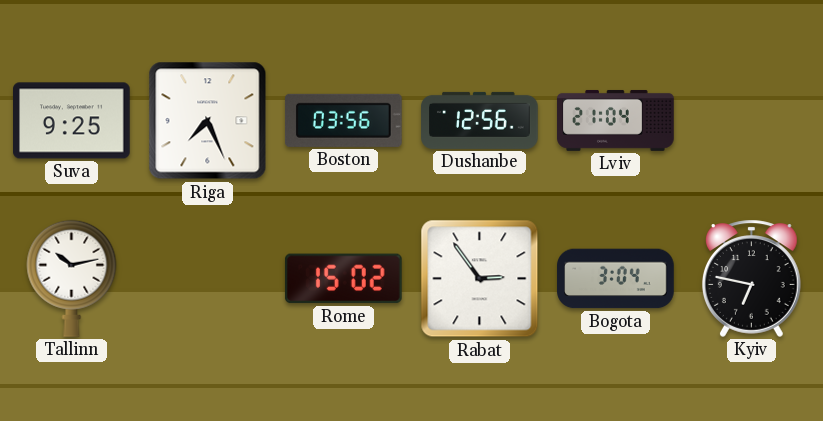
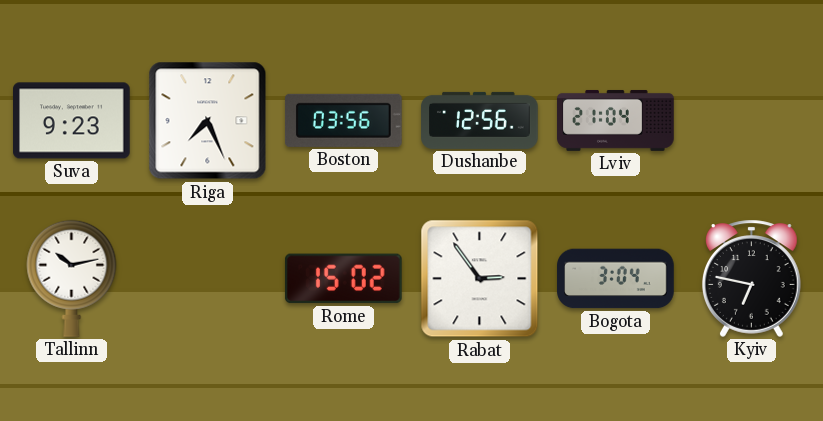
Suva: 9:25 -> 9:23 (72, 121)
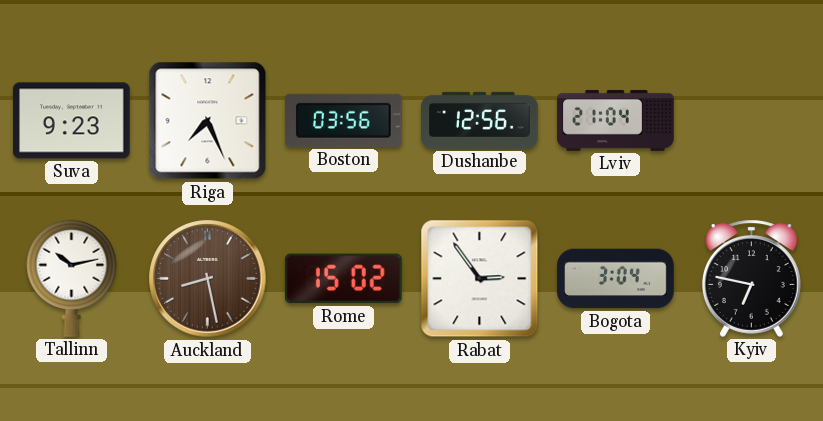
Auckland: none -> 8:28 (208, 279)
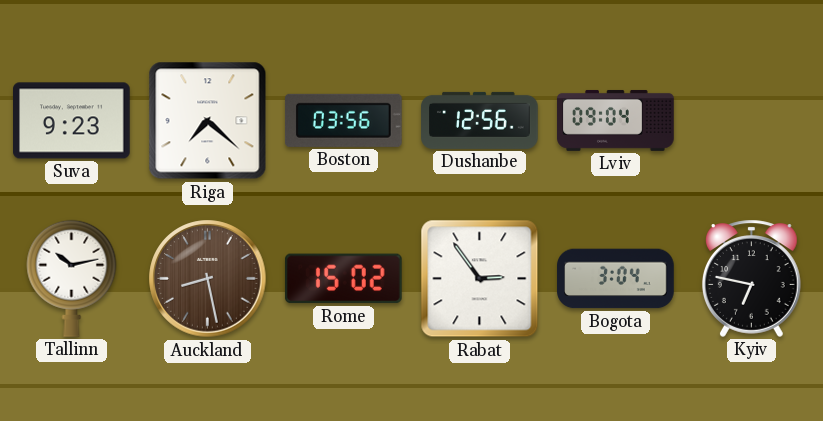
Riga: 7:26 -> 7:22 (208, 121)
Lviv: 21:04 -> 09:04 (616, 120)
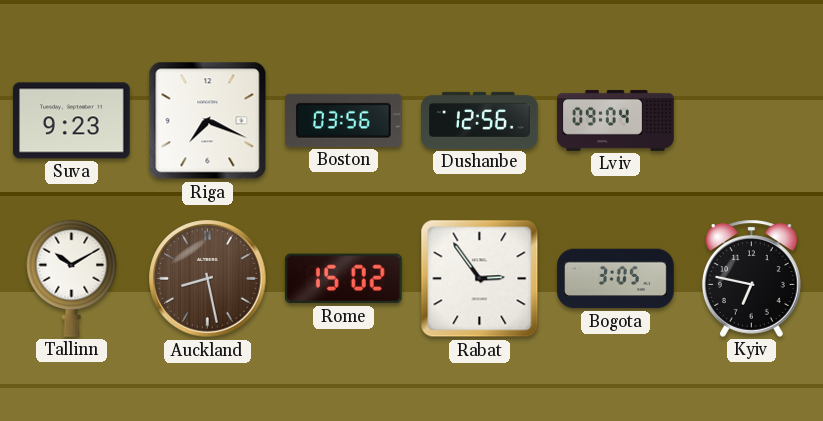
Riga: 7:22 -> 7:19 (208, 121)
Tallinn: 10:13 -> 10:10 (72, 278)
Bogota: 3:04 -> 3:05 (616, 279)
